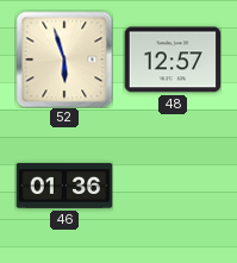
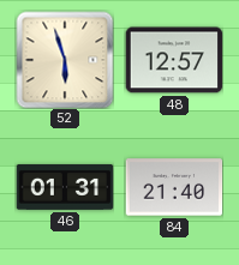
46: 01:36 -> 01:31 (65, 187)
84: none -> 21:40 (174, 187)
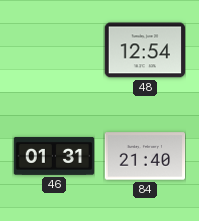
52: 5:57 -> none (65, 60)
48: 12:57 -> 12:54 (145, 50)
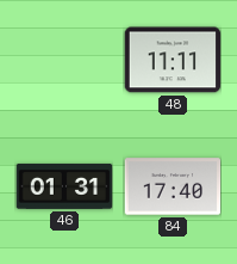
48: 12:54 -> 11:11 (173, 60)
84: 21:40 -> 17:40 (173, 186)
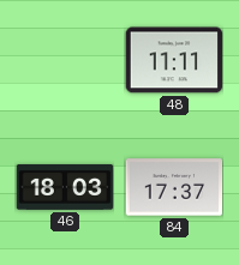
46: 01:31 -> 18:03 (65, 187)
84: 17:40 -> 17:37 (174, 187)
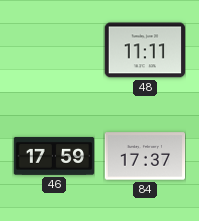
46: 18:03 -> 17:59 (54, 156)
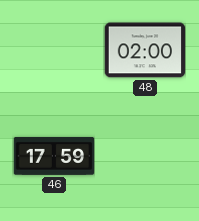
48: 11:11 -> 02:00 (145, 50)
84: 17:37 -> none (145, 156)
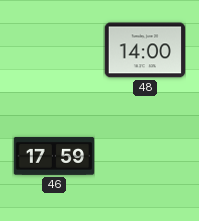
48: 02:00 -> 14:00 (145, 50)
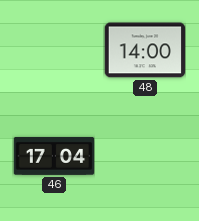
46: 17:59 -> 17:04 (54, 156)
